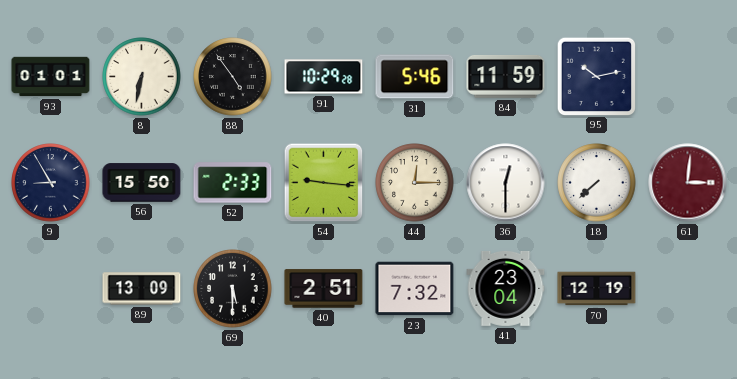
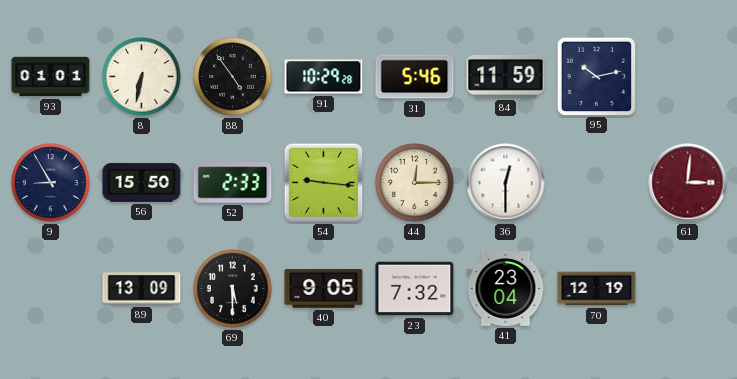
18: 7:38 -> none (597, 183)
40: 2:51 -> 9:05 (324, 289)
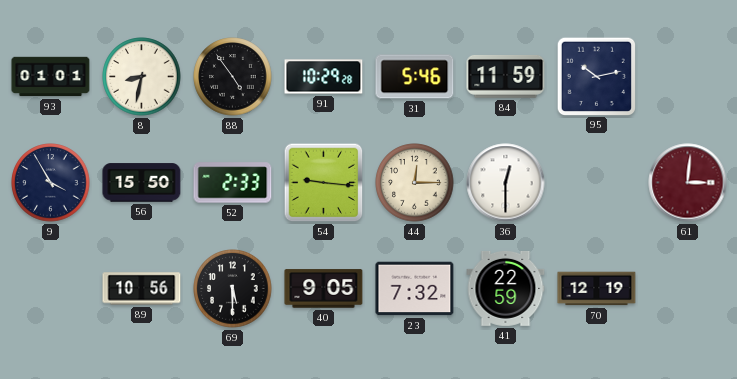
8: 6:32 -> 8:32 (142, 77)
9: 8:55 -> 3:55 (51, 183)
89: 13:09 -> 10:56 (142, 289)
41: 23:04 -> 22:59 (506, 288)
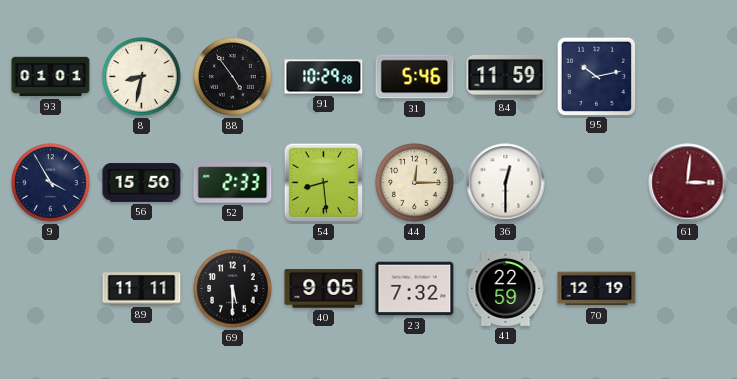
54: 9:16 -> 8:29 (324, 183)
89: 10:56 -> 11:11 (142, 289)
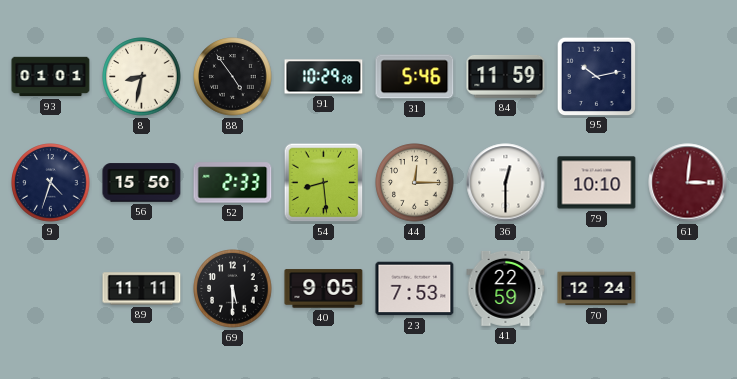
9: 3:55 -> 4:33 (51, 183)
79: none -> 10:10 (597, 183)
23: 7:32 -> 7:53 (415, 289)
70: 12:19 -> 12:24 (597, 289)
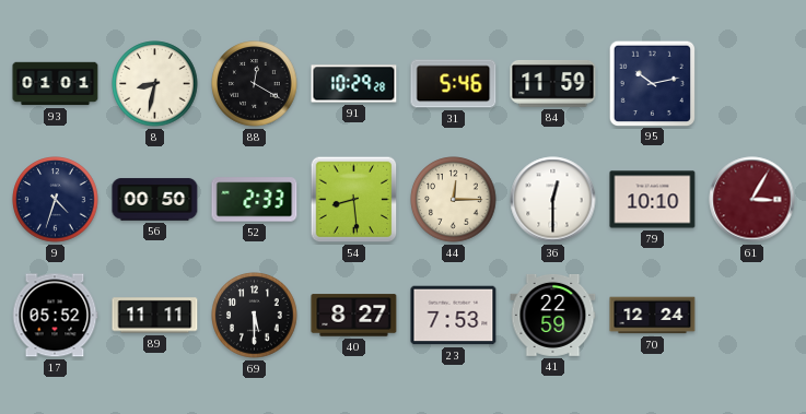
88: 4:54 -> 12:20 (255, 84)
56: 15:50 -> 00:50 (155, 200)
61: 3:01 -> 3:05 (752, 200)
17: none -> 05:52 (55, 316)
40: 9:05 -> 8:27 (354, 316)
